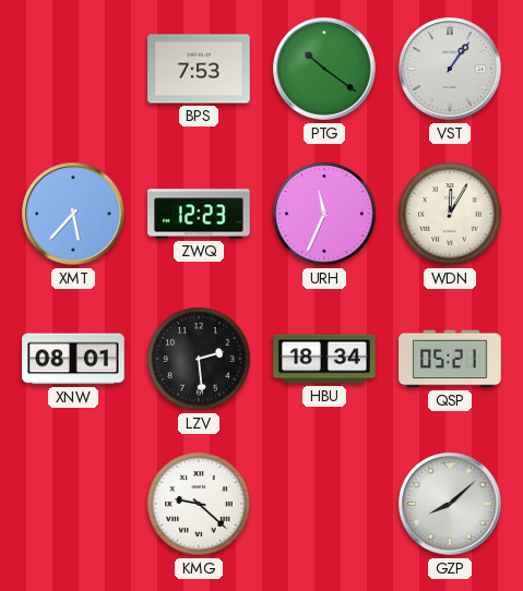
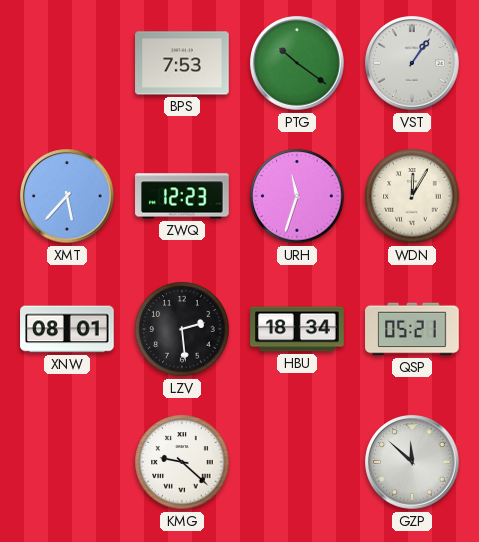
URH: 11:34 -> 11:33 (297, 196)
GZP: 8:08 -> 11:52 (412, 462)
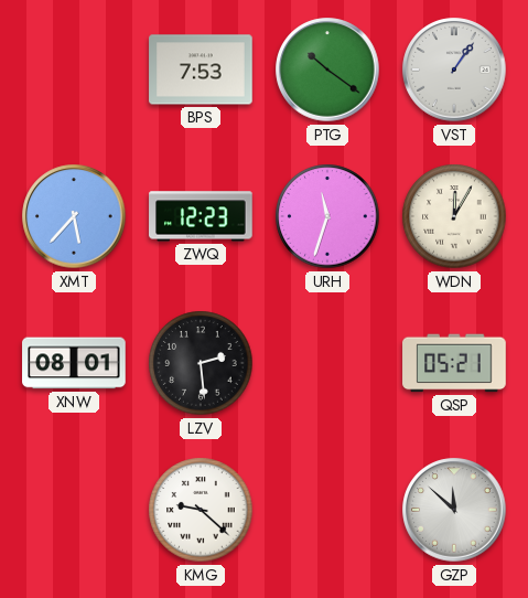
HBU: 18:34 -> none (297, 329)
